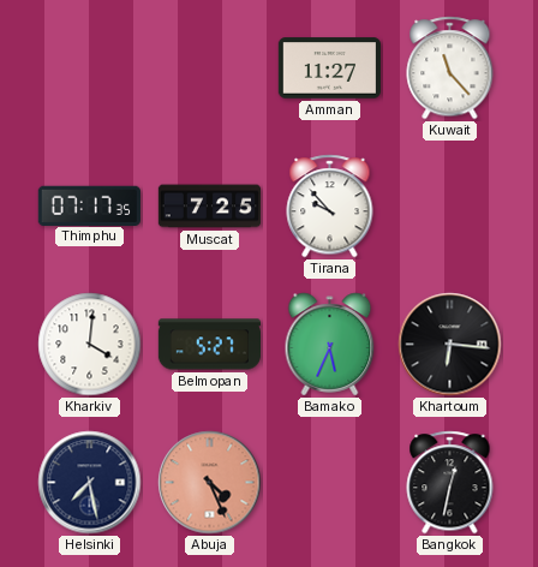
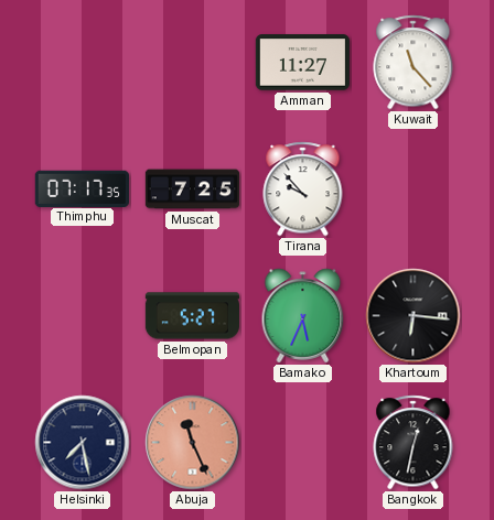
Kharkiv: 4:01 -> none (90, 345)
Abuja: 4:26 -> 11:26 (193, 443)
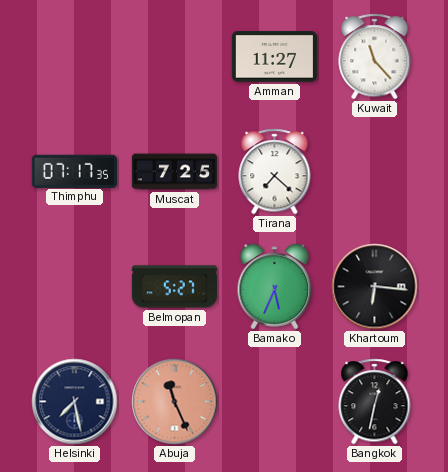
Tirana: 9:53 -> 7:22 (275, 172)
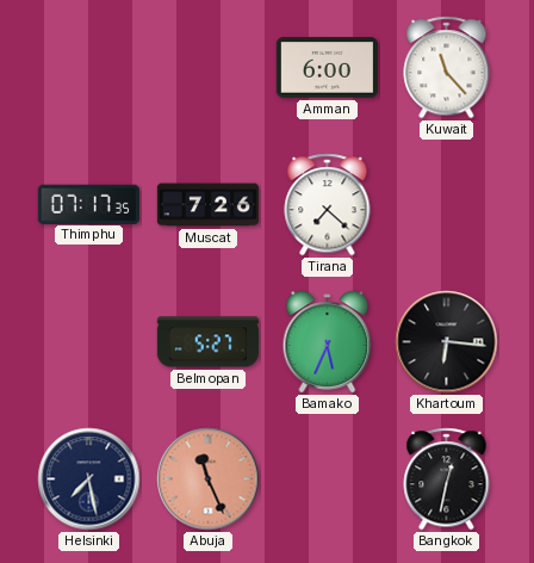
Amman: 11:27 -> 6:00 (327, 68)
Muscat: 7:25 -> 7:26 (209, 205)
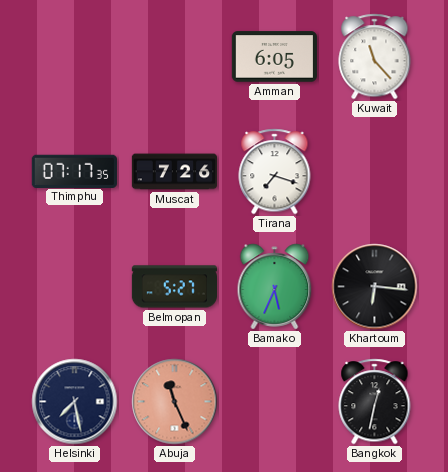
Amman: 6:00 -> 6:05 (274, 57)
Tirana: 7:22 -> 7:18 (275, 172)
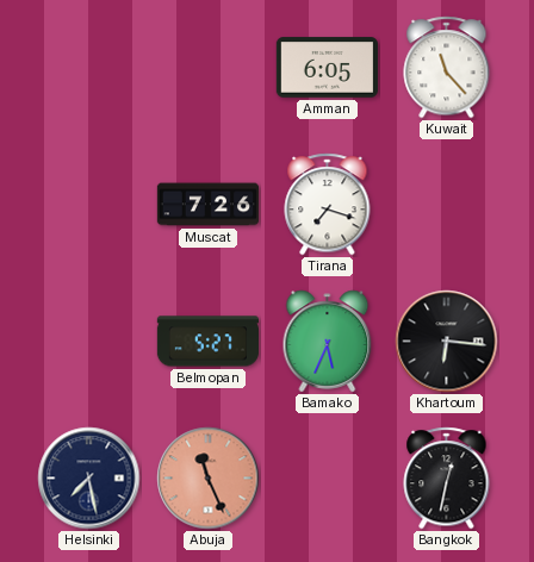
Thimphu: 07:17 -> none (74, 171)
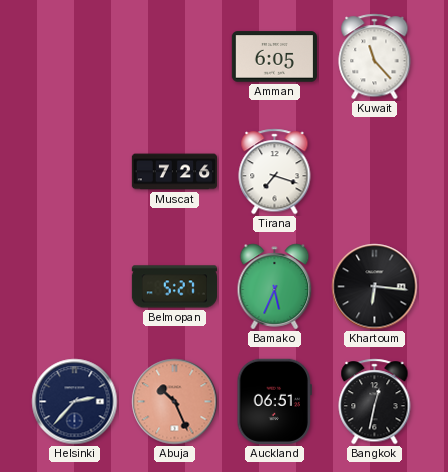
Helsinki: 7:28 -> 2:37 (75, 402)
Abuja: 11:26 -> 10:26 (175, 402)
Auckland: none -> 06:51 (274, 401)
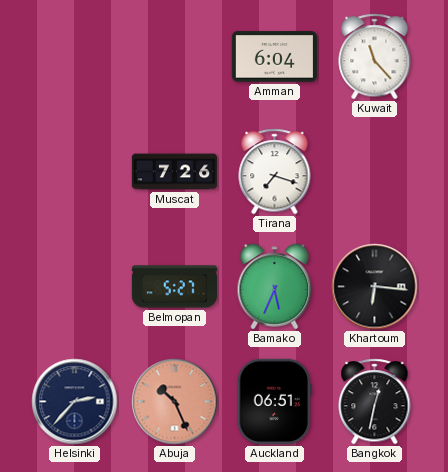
Amman: 6:05 -> 6:04 (274, 57)
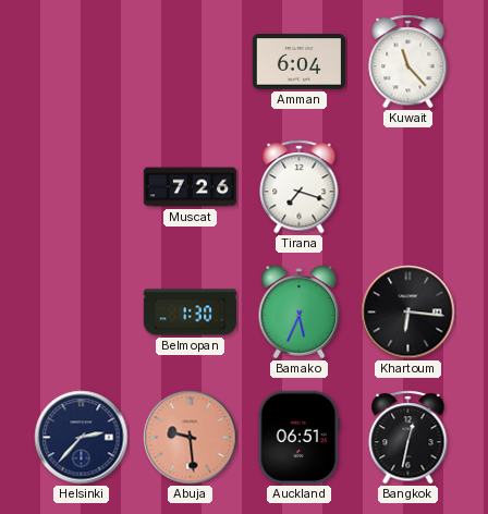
Belmopan: 5:27 -> 1:30 (190, 313)
Abuja: 10:26 -> 9:29 (191, 438)
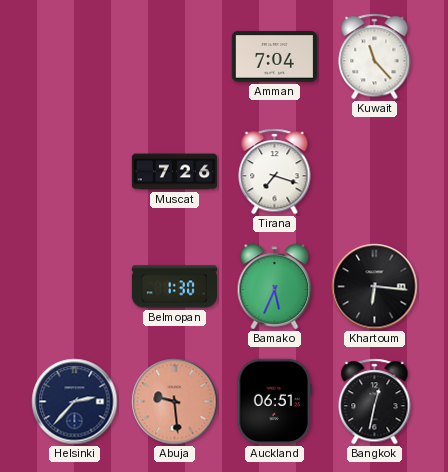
Amman: 6:04 -> 7:04 (274, 57)
